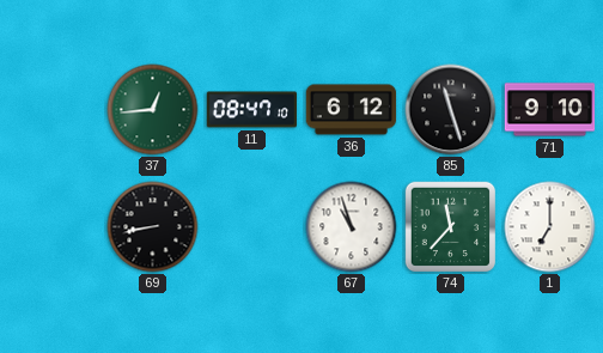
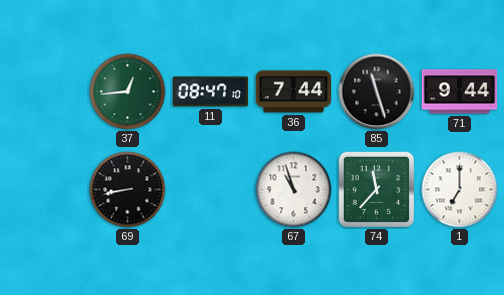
36: 6:12 -> 7:44 (294, 92)
71: 9:10 -> 9:44 (460, 92)
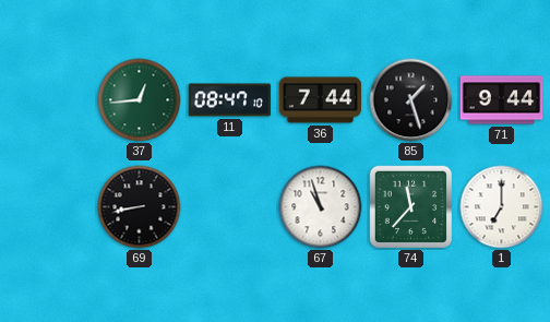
85: 11:27 -> 1:27 (411, 100)
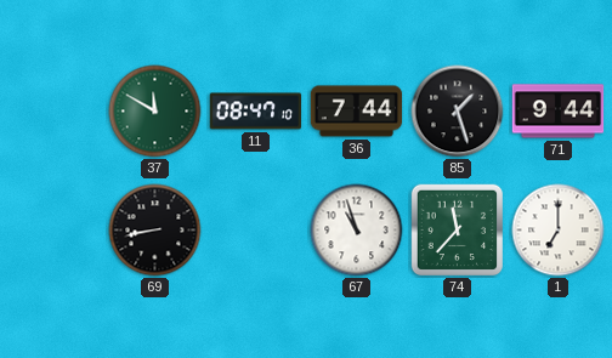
37: 12:44 -> 11:50 (155, 112)
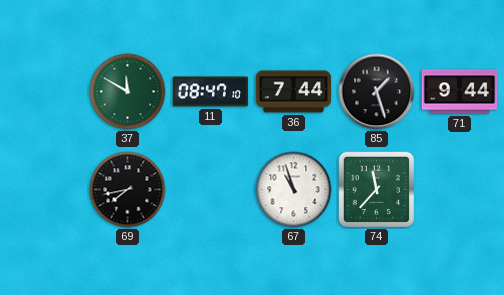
69: 8:43 -> 7:43 (128, 190)
1: 7:00 -> none (559, 231)
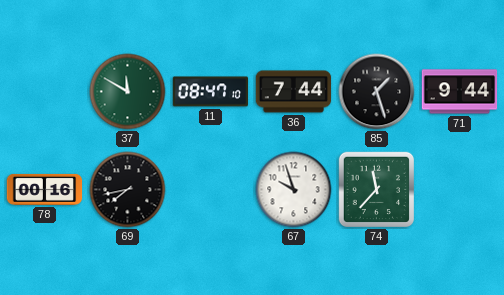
78: none -> 00:16 (45, 189)
67: 10:57 -> 9:57 (294, 190)
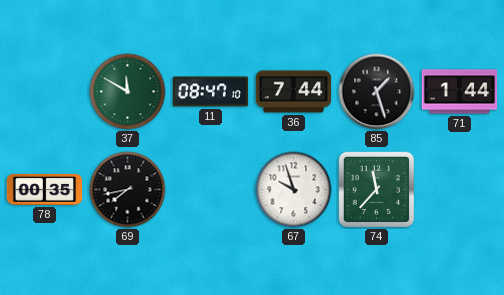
71: 9:44 -> 1:44 (460, 92)
78: 00:16 -> 00:35 (45, 189)
